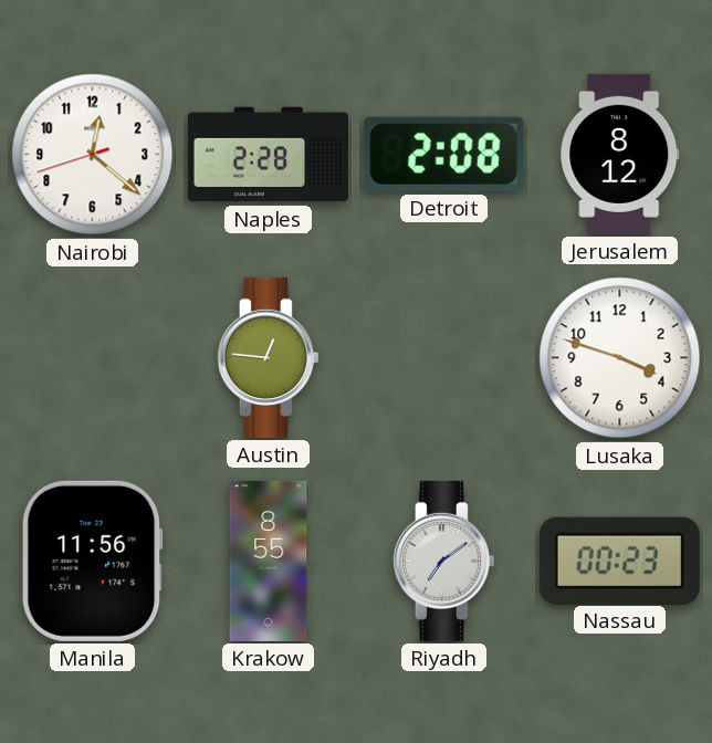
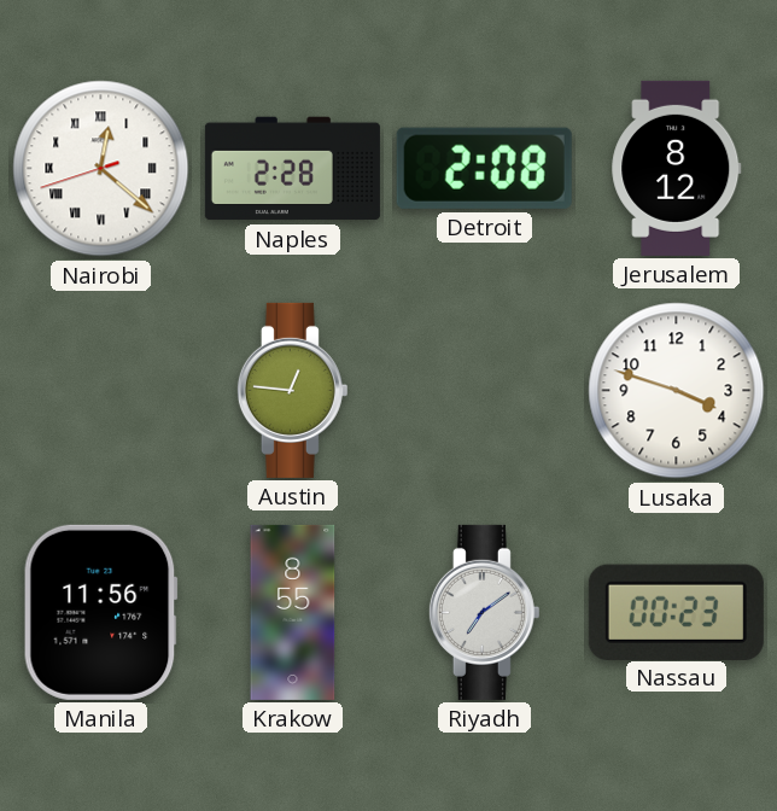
Nairobi numerals: Arabic -> Roman (101, 169)
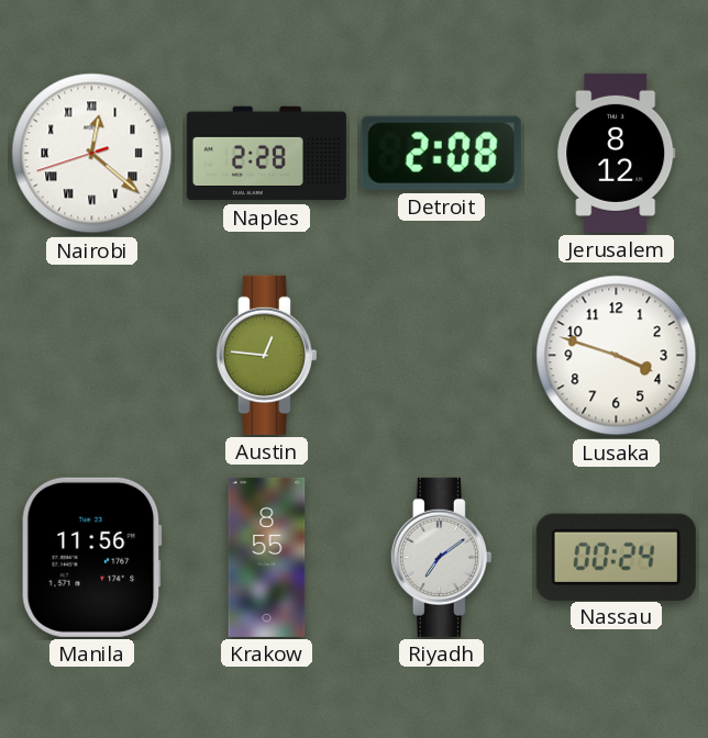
Nassau: 00:23 -> 00:24 (616, 557)
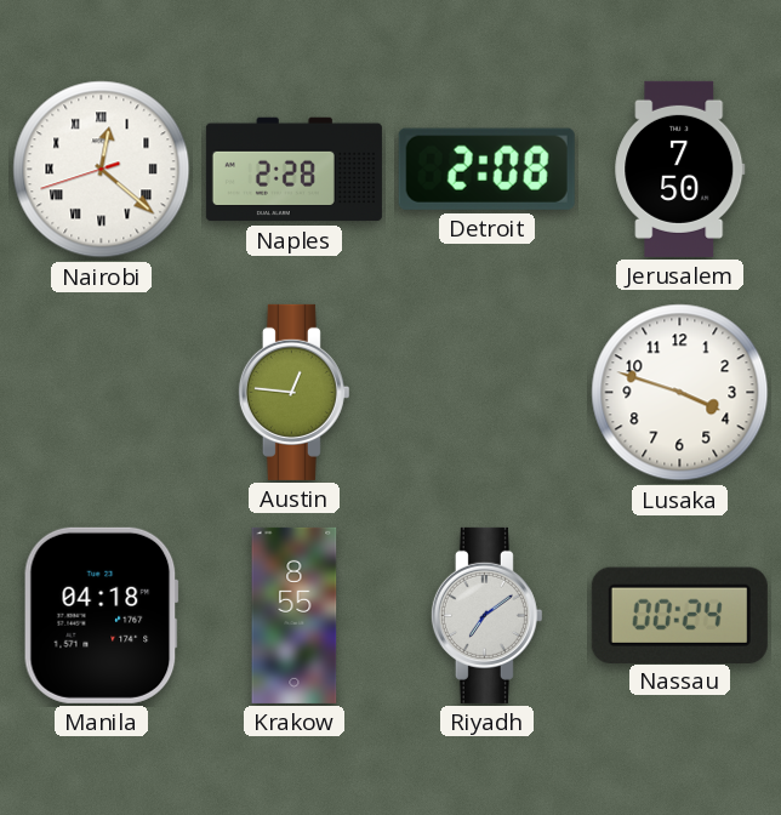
Jerusalem: 8:12 -> 7:50 (680, 169)
Manila: 11:56 -> 04:18 (101, 615)
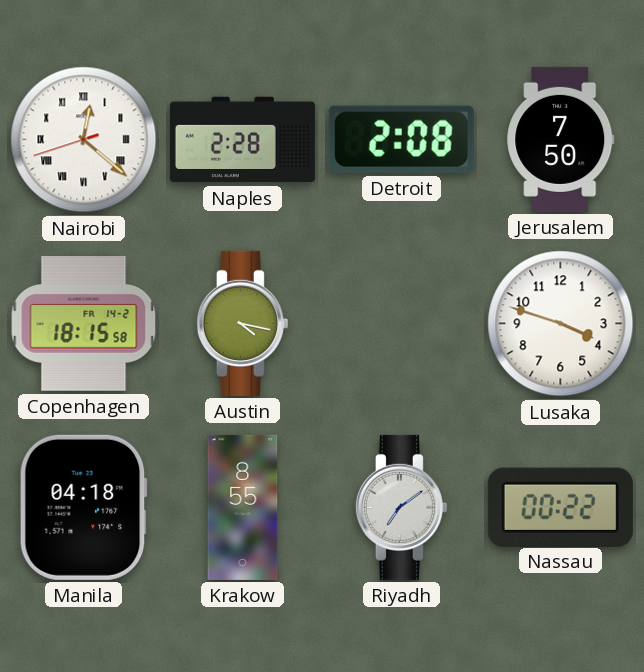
Copenhagen: none -> 18:15 (84, 324)
Austin: 12:46 -> 4:17 (242, 323)
Nassau: 00:24 -> 00:22 (560, 507)
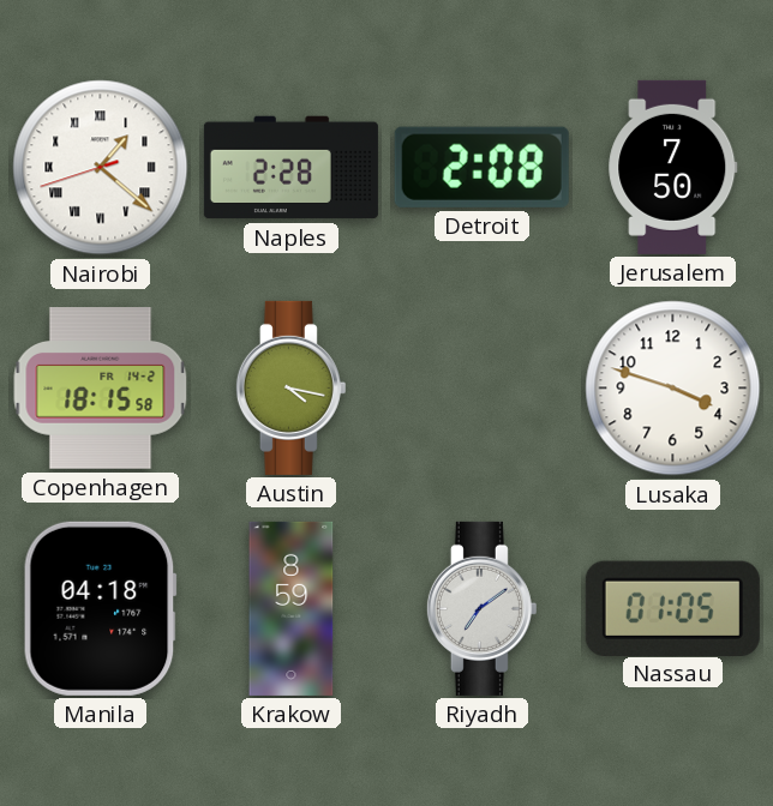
Nairobi: 12:21 -> 1:21 (101, 168)
Krakow: 8:55 -> 8:59 (292, 608)
Nassau: 00:22 -> 01:05 (672, 608)
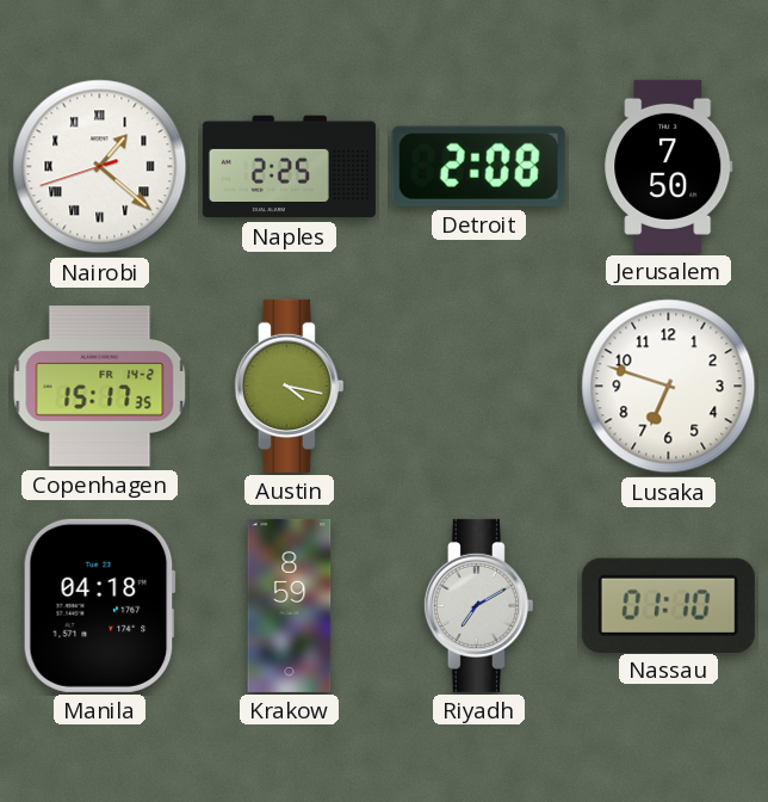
Naples: 2:28 -> 2:25 (289, 167)
Copenhagen: 18:15 -> 15:17 (100, 387)
Lusaka: 3:48 -> 6:48 (669, 387)
Riyadh: 7:09 -> 7:10 (478, 605)
Nassau: 01:05 -> 01:10 (668, 605)
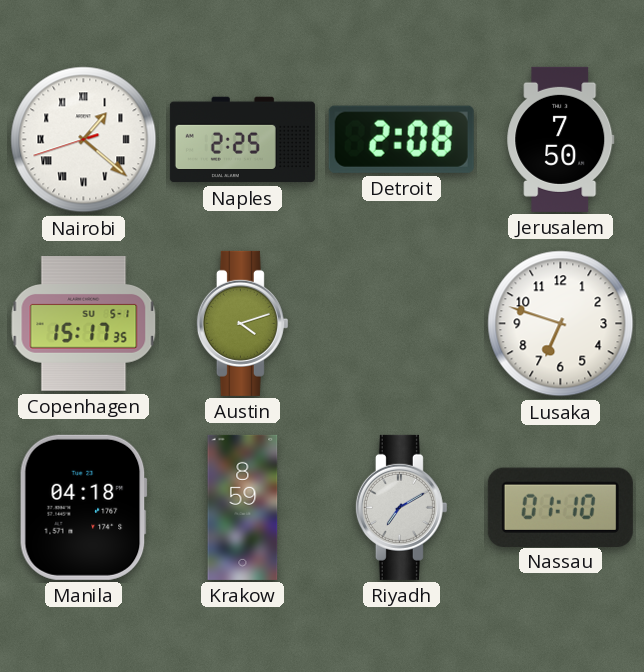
Copenhagen date: FR 14-2 -> SU 5-1 (84, 324)
Austin: 4:17 -> 4:12 (242, 323)
